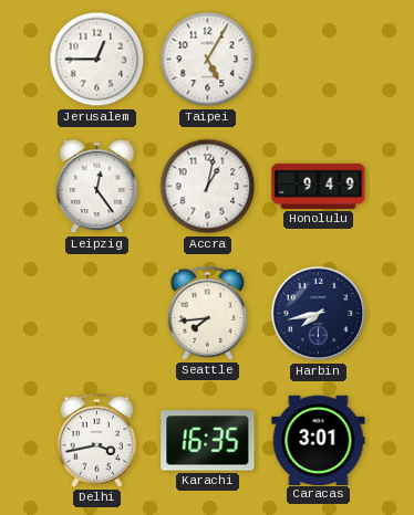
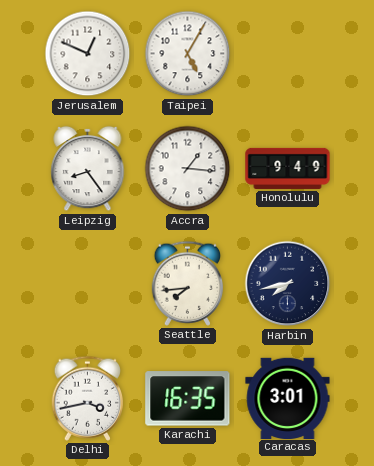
Jerusalem: 12:45 -> 12:49 (88, 54)
Leipzig: 12:24 -> 8:24 (88, 169)
Accra: 1:02 -> 1:16 (188, 169)
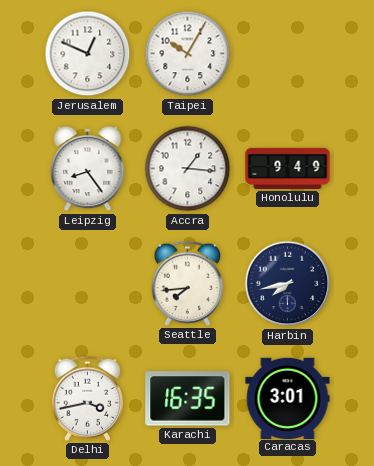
Taipei: 5:05 -> 10:05 (188, 54)
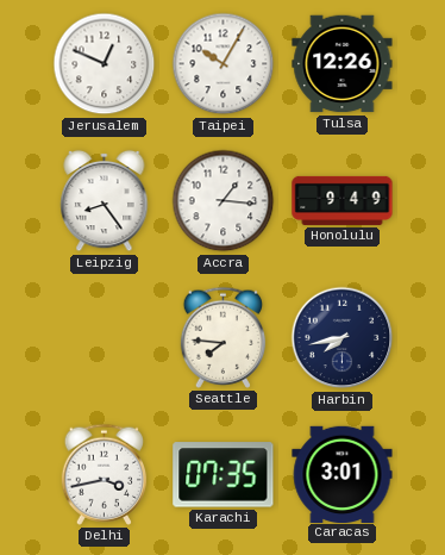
Tulsa: none -> 12:26 (343, 64)
Seattle: 7:44 -> 7:46 (224, 337)
Karachi: 16:35 -> 07:35 (224, 475)
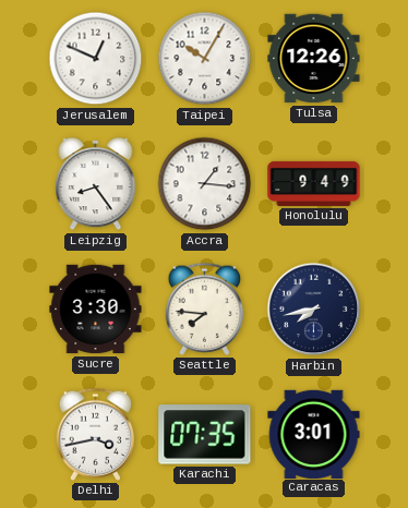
Sucre: none -> 3:30 (96, 310)
